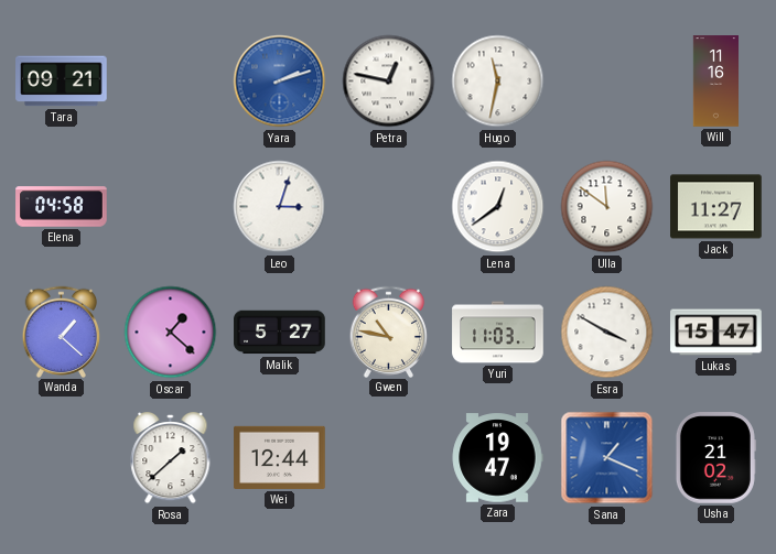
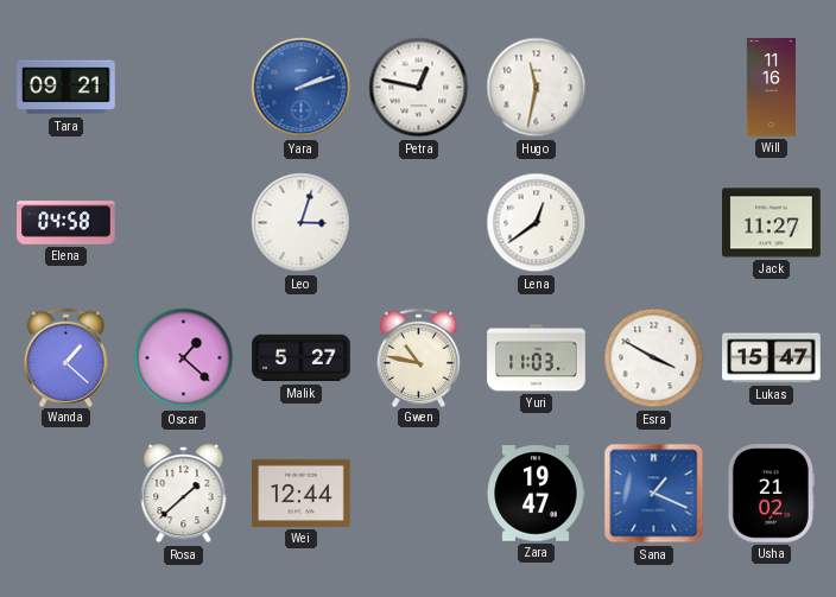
Ulla: 11:51 -> none (607, 207)
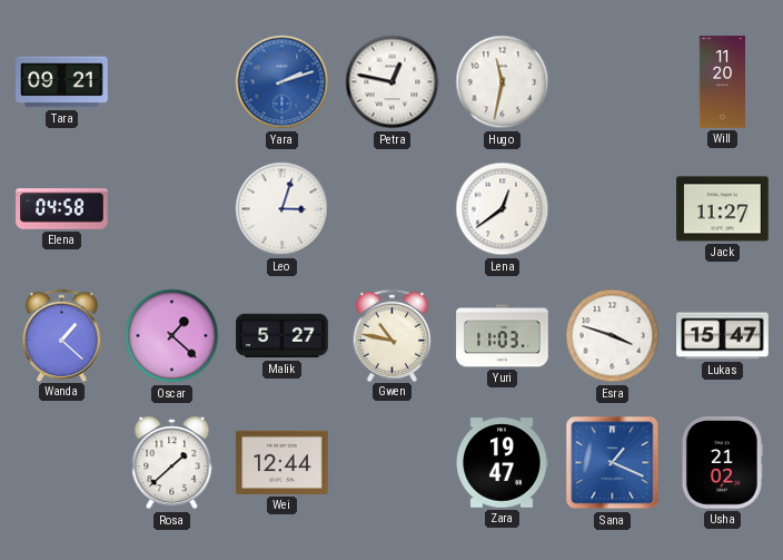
Will: 11:16 -> 11:20 (723, 82)
Esra: 3:50 -> 3:48 (613, 336)
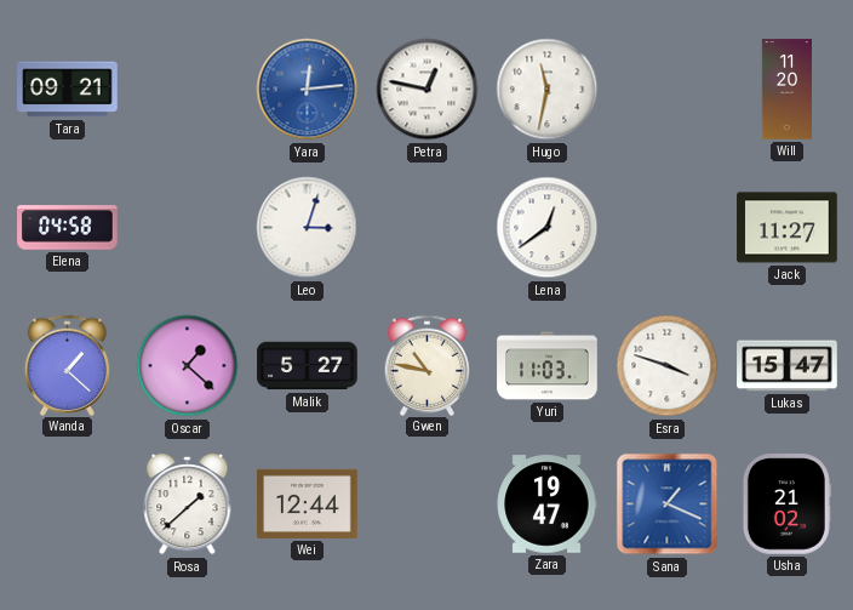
Yara: 2:12 -> 12:14 (308, 90)
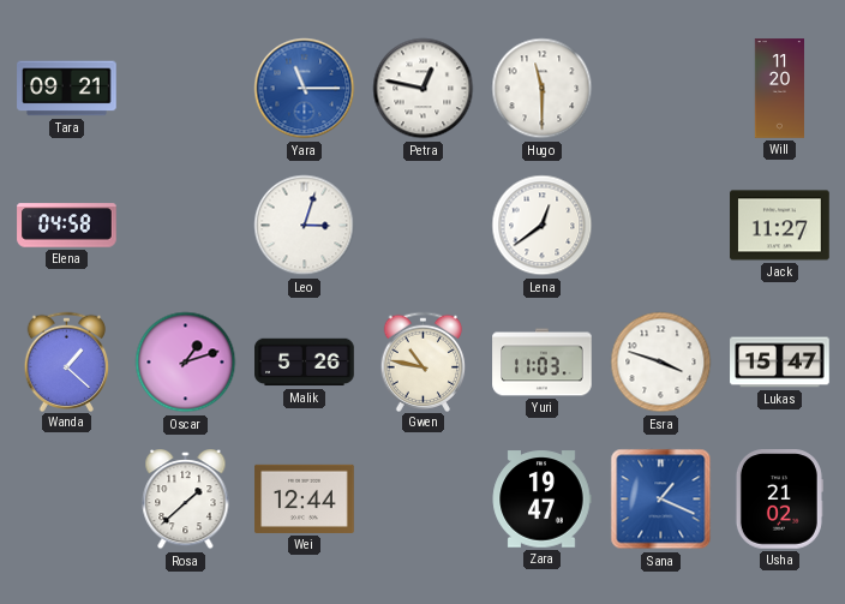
Yara: 12:14 -> 11:15 (305, 89)
Hugo: 11:32 -> 11:30 (543, 89)
Oscar: 1:22 -> 1:12 (186, 363)
Malik: 5:27 -> 5:26 (305, 363)
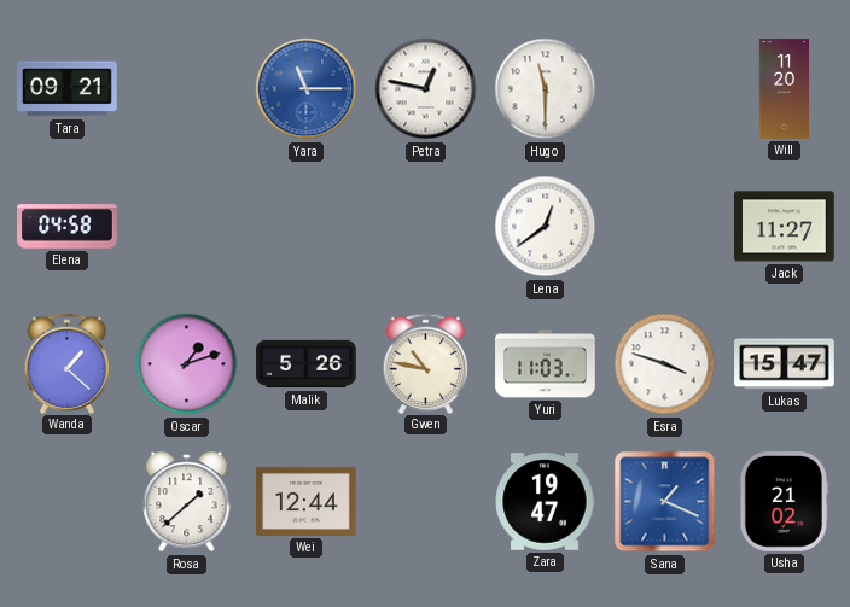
Leo: 3:03 -> none (305, 226)
